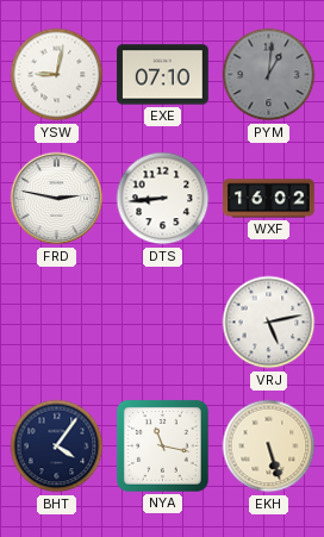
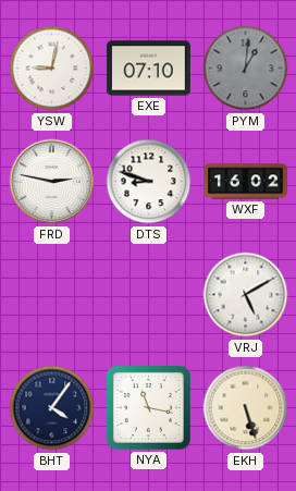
DTS: 8:44 -> 8:48 (149, 182)
VRJ: 5:13 -> 5:10 (246, 295)
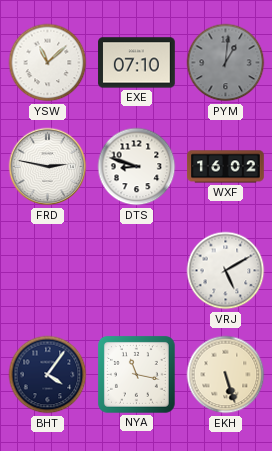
YSW: 9:02 -> 11:08 (48, 63)
